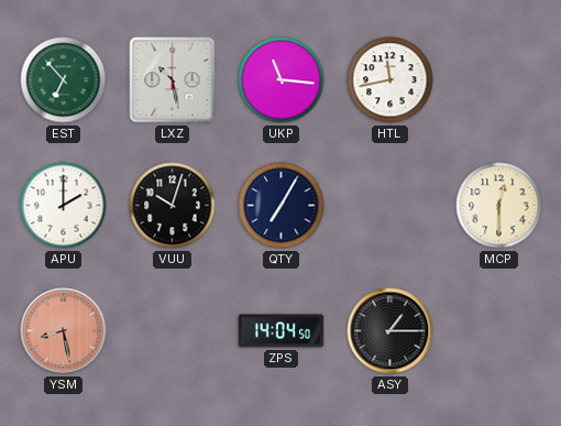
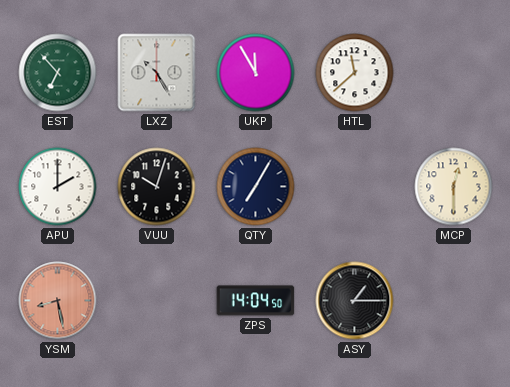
LXZ: 10:28 -> 10:25 (157, 73)
UKP: 11:16 -> 11:55 (256, 73)
HTL: 11:43 -> 11:38 (355, 73)
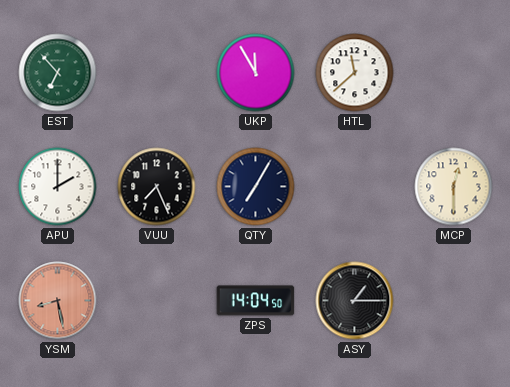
LXZ: 10:25 -> none (157, 73)
VUU: 10:03 -> 7:26 (157, 187)
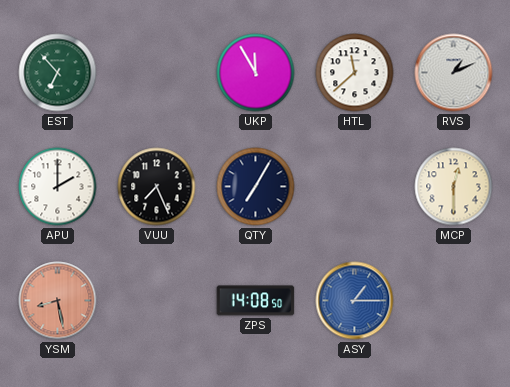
RVS: none -> 1:11 (454, 73)
ZPS: 14:04 -> 14:08 (256, 301)
ASY dial: black -> blue (355, 301)
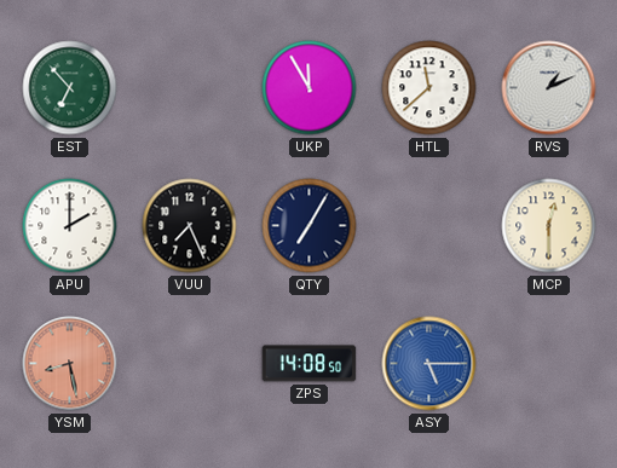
ASY: 1:15 -> 5:15 (429, 364)
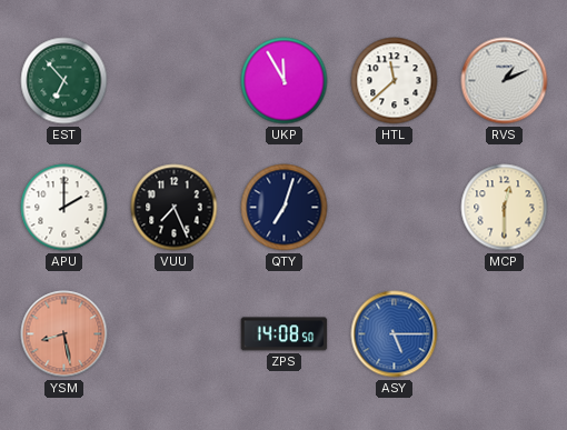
QTY: 7:05 -> 7:03 (285, 208)
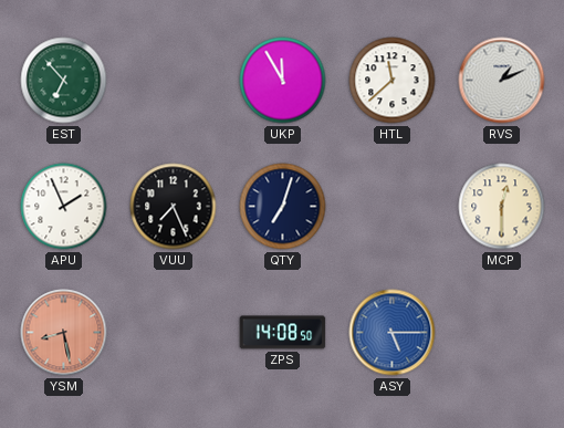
APU: 2:00 -> 1:56 (64, 207)
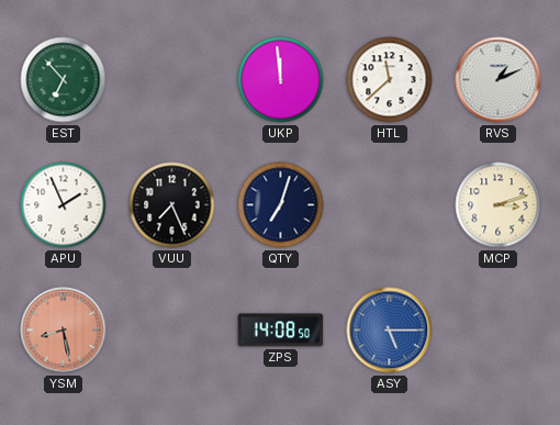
UKP: 11:55 -> 11:59 (281, 80)
MCP: 12:30 -> 3:12 (499, 205)
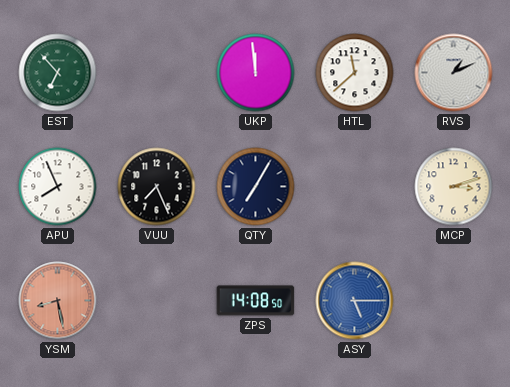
APU: 1:56 -> 7:56 (58, 187)
QTY: 7:03 -> 7:05 (256, 187)
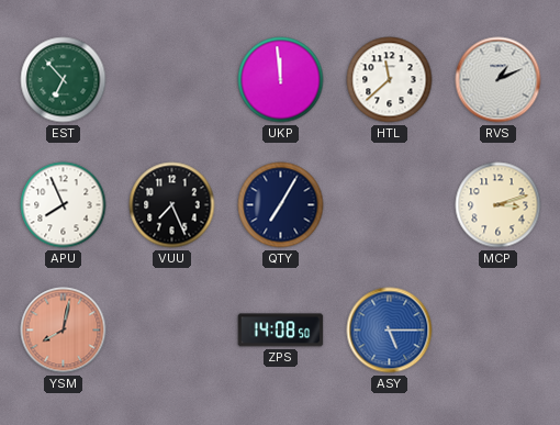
YSM: 8:28 -> 8:02 (64, 331)
